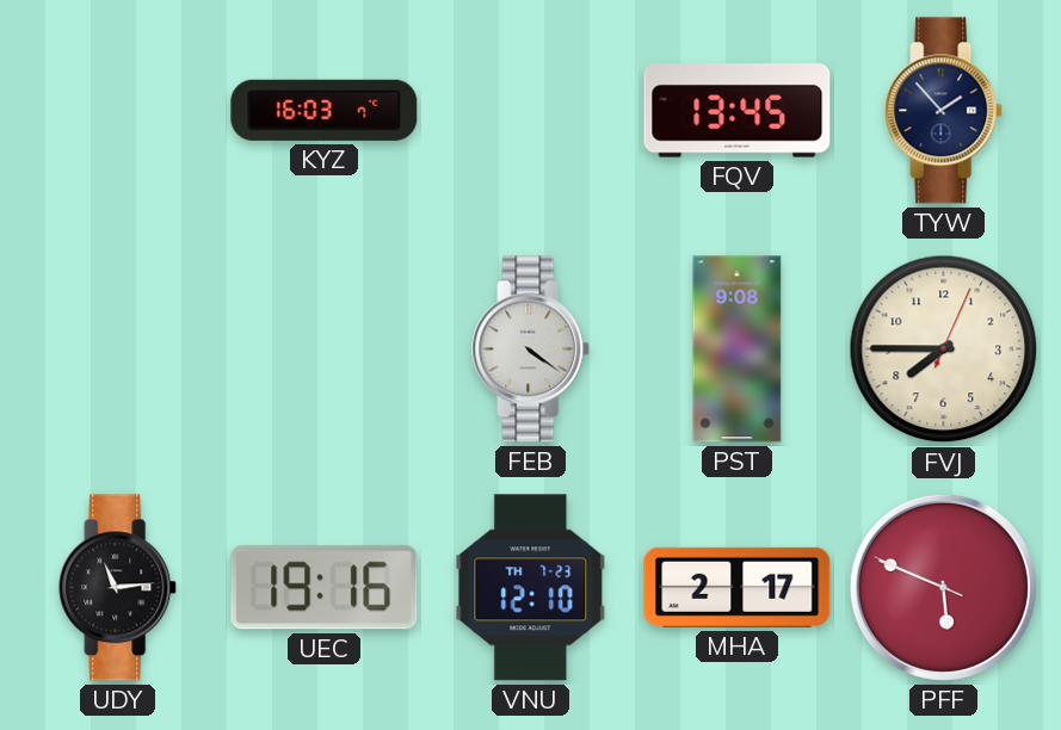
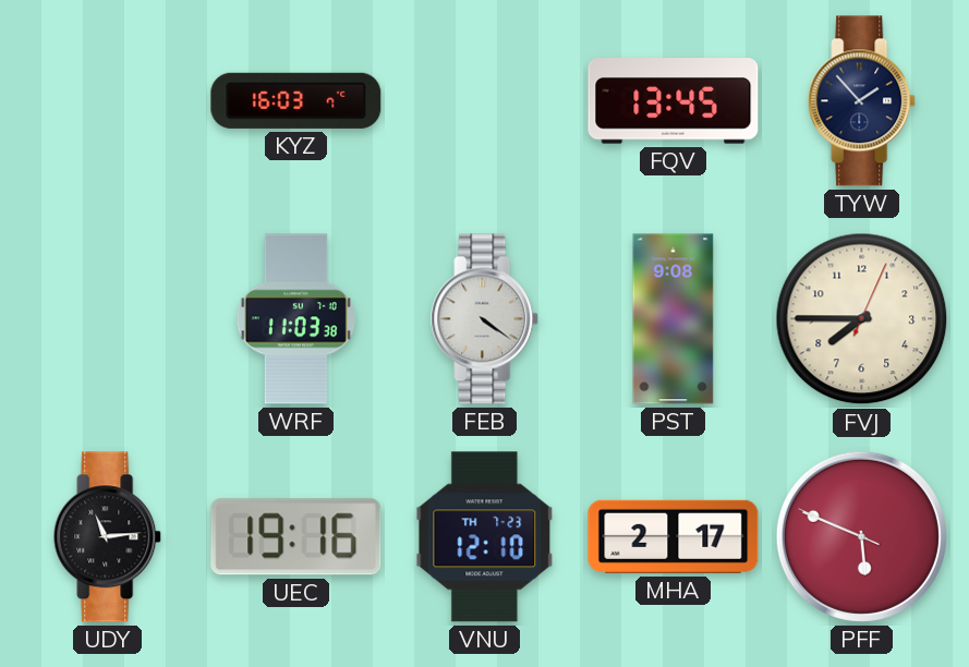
WRF: none -> 11:03 (295, 319)
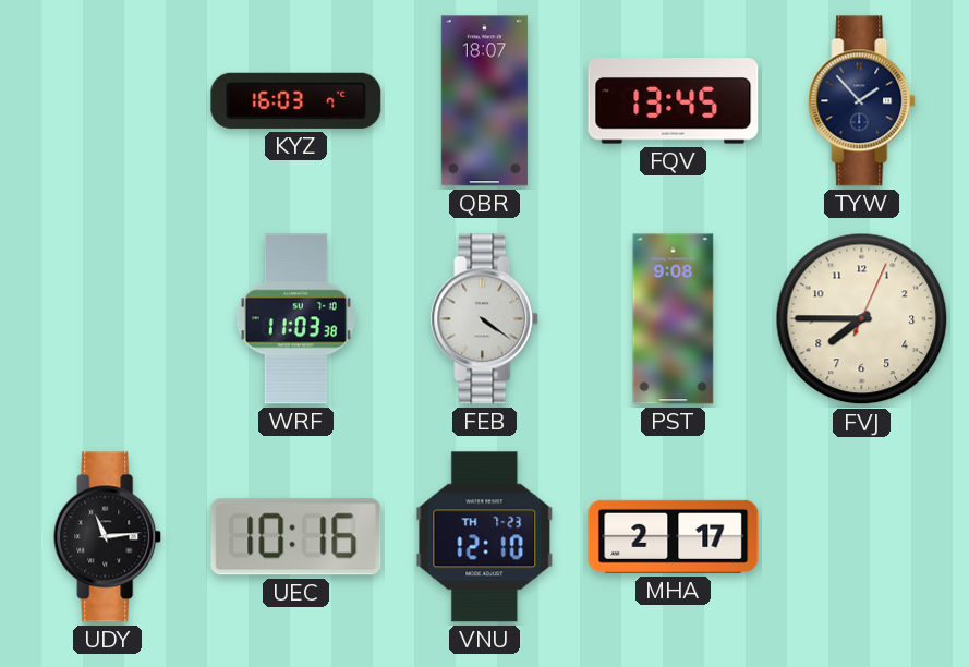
QBR: none -> 18:07 (484, 101)
UEC: 19:16 -> 10:16 (296, 537)
PFF: 5:48 -> none (861, 536)
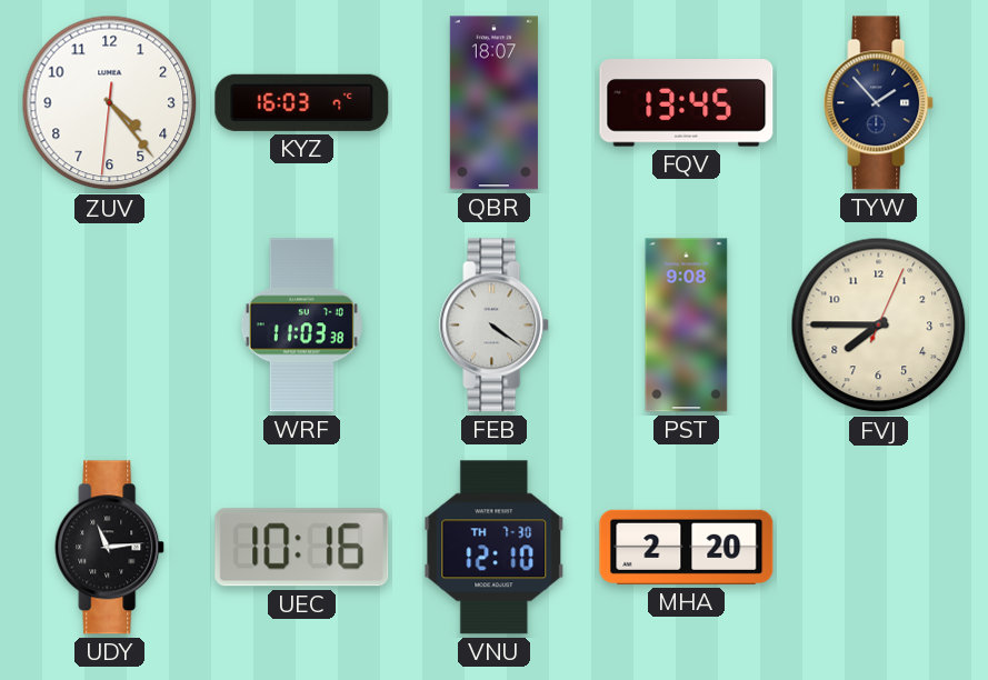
ZUV: none -> 4:23 (110, 103)
VNU date: TH 7-23 -> TH 7-30 (495, 548)
MHA: 2:17 -> 2:20 (687, 547)
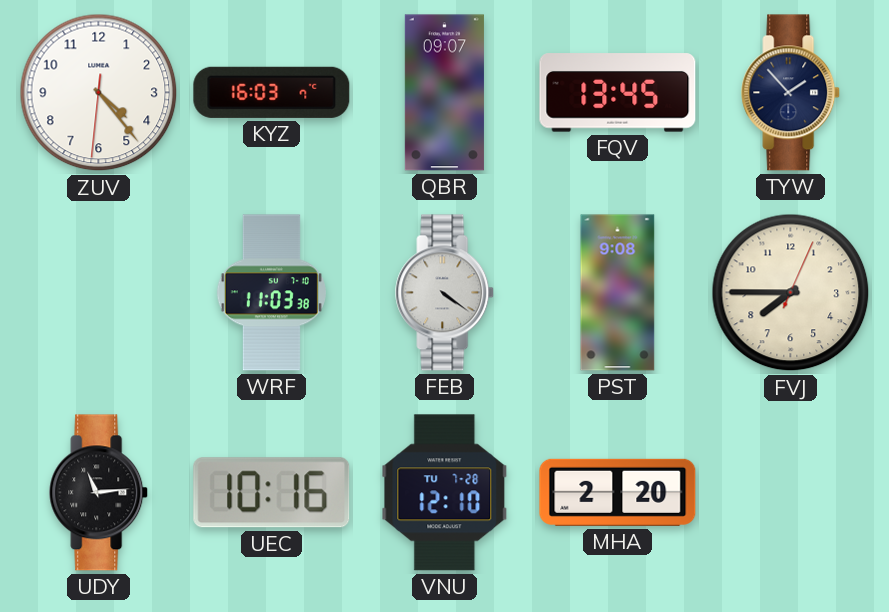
QBR: 18:07 -> 09:07 (444, 93)
VNU date: TH 7-30 -> TU 7-28 (445, 493)
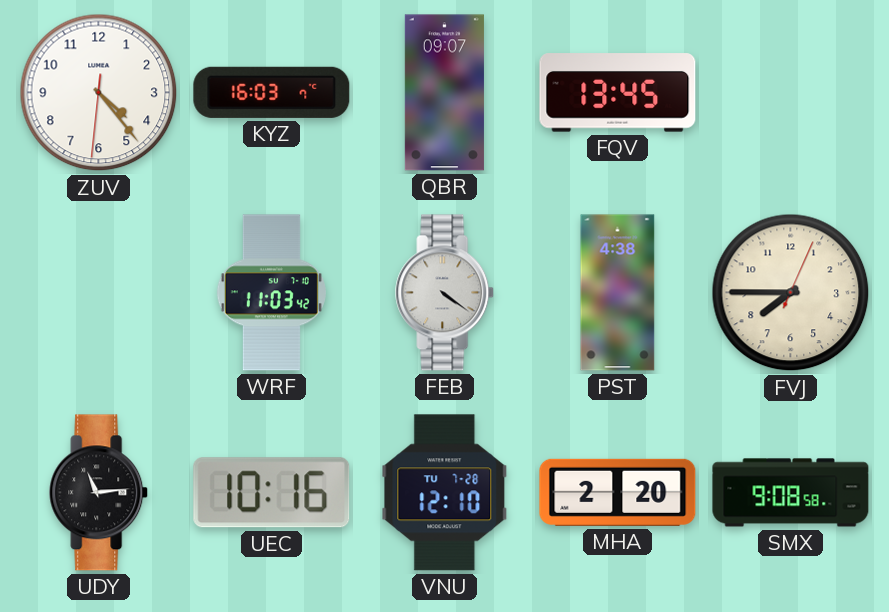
TYW: 1:53 -> none (791, 93)
WRF: 11:03:38 -> 11:03:42 (271, 293)
PST: 9:08 -> 4:38 (618, 293)
SMX: none -> 9:08 (791, 493)
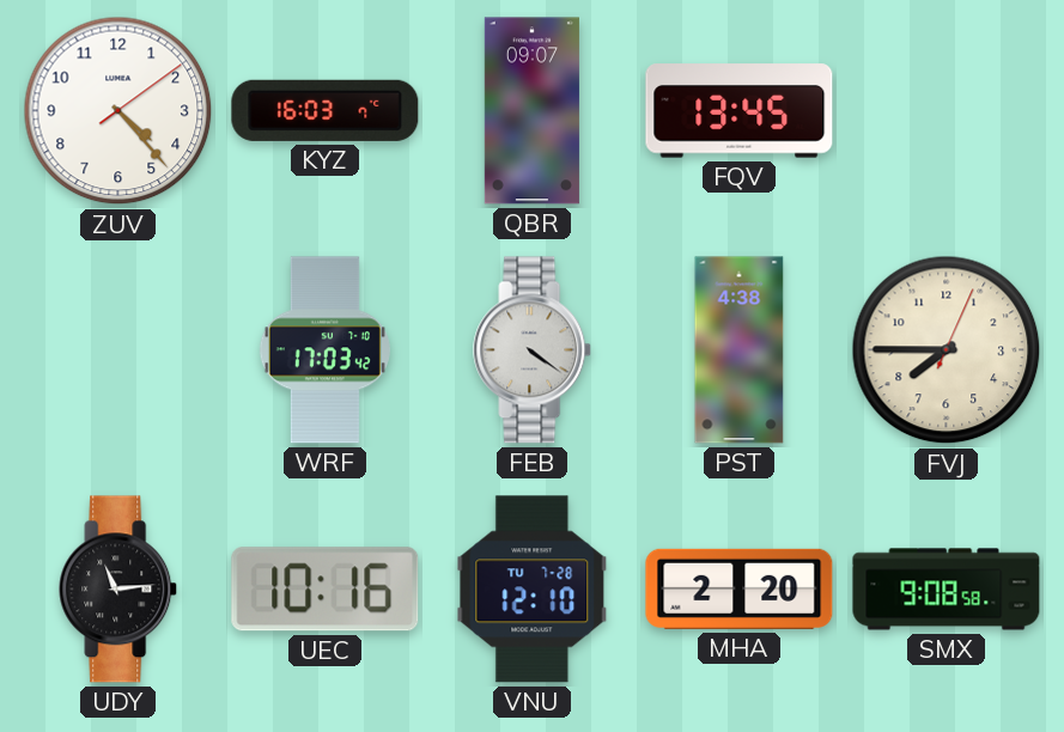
ZUV: 4:23:31 -> 4:23:09 (118, 111)
WRF: 11:03 -> 17:03 (324, 350)
